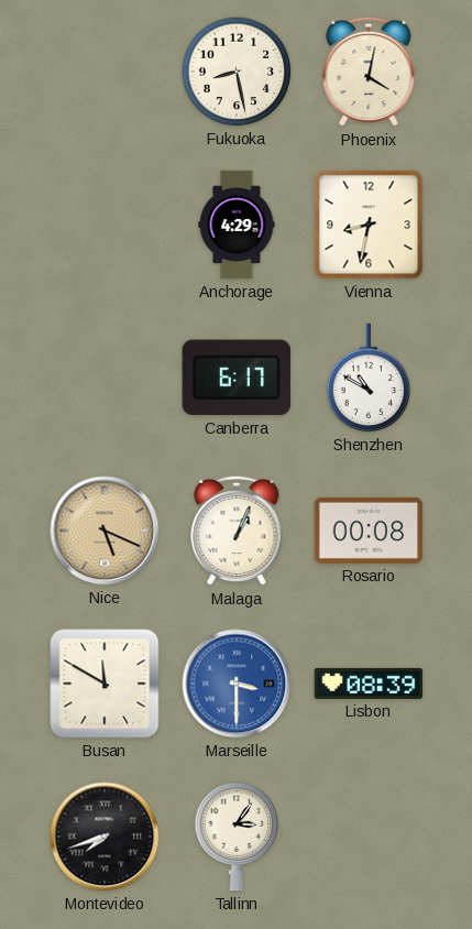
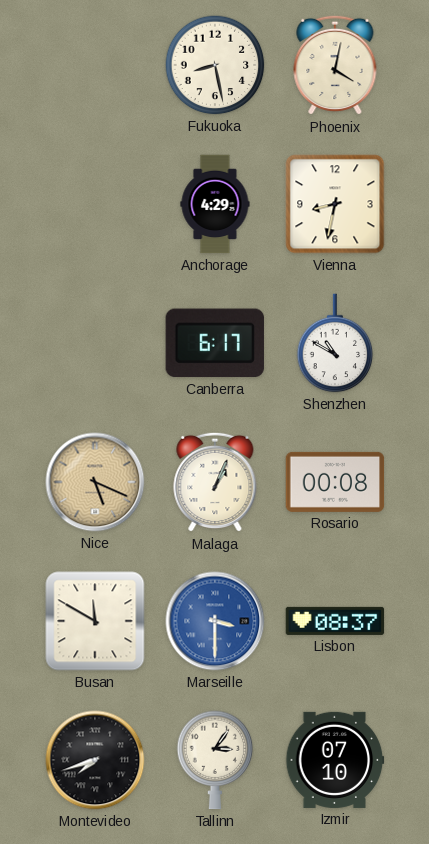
Lisbon: 08:39 -> 08:37 (335, 621)
Izmir: none -> 07:10 (335, 760)
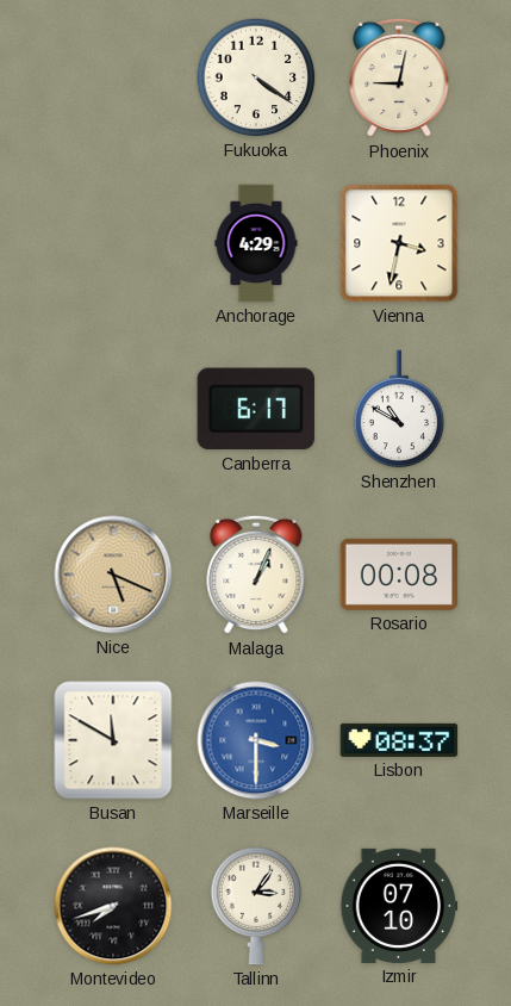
Fukuoka: 8:28 -> 4:21 (256, 77)
Phoenix: 4:02 -> 9:02 (399, 77)
Vienna: 8:32 -> 3:32 (399, 243)
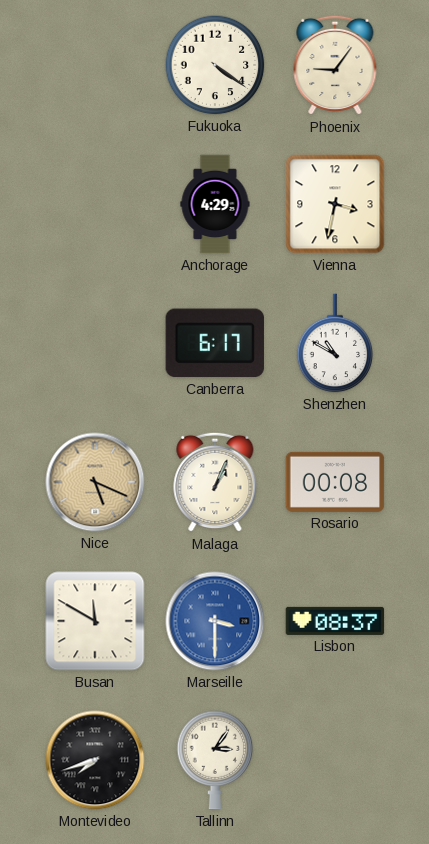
Phoenix: 9:02 -> 9:06 (335, 65)
Izmir: 07:10 -> none (399, 906)
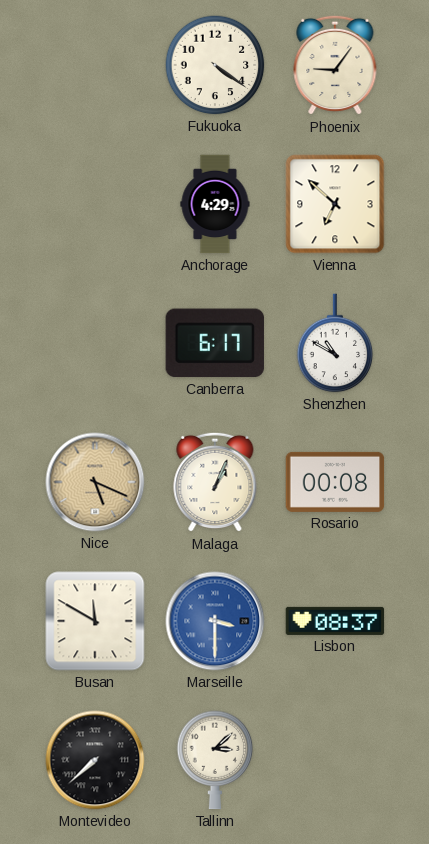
Vienna: 3:32 -> 6:52 (335, 204)
Montevideo: 7:42 -> 7:38 (95, 760)
Tallinn: 3:06 -> 3:08 (215, 760)
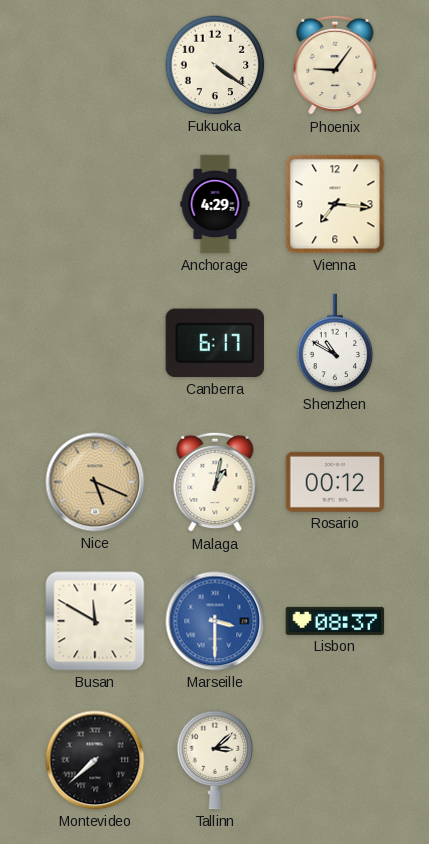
Vienna: 6:52 -> 7:16 (335, 204)
Malaga: 1:04 -> 1:02 (215, 482)
Rosario: 00:08 -> 00:12 (335, 482)
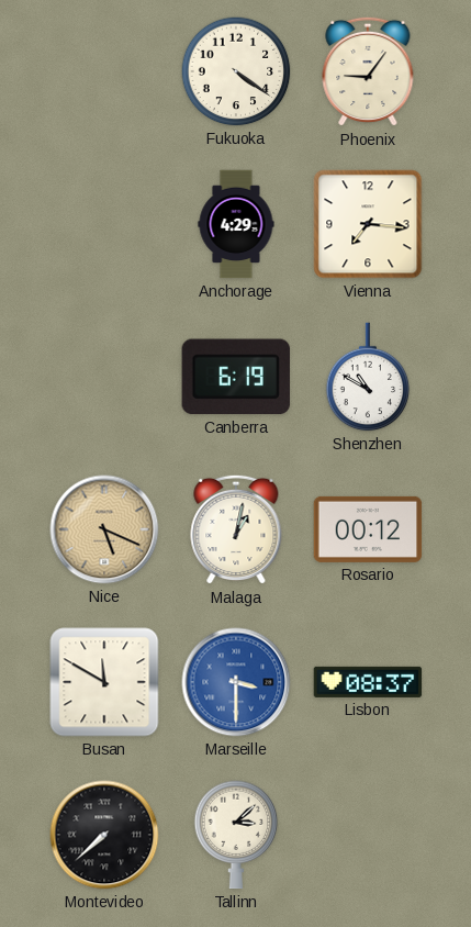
Canberra: 6:17 -> 6:19 (236, 377)
